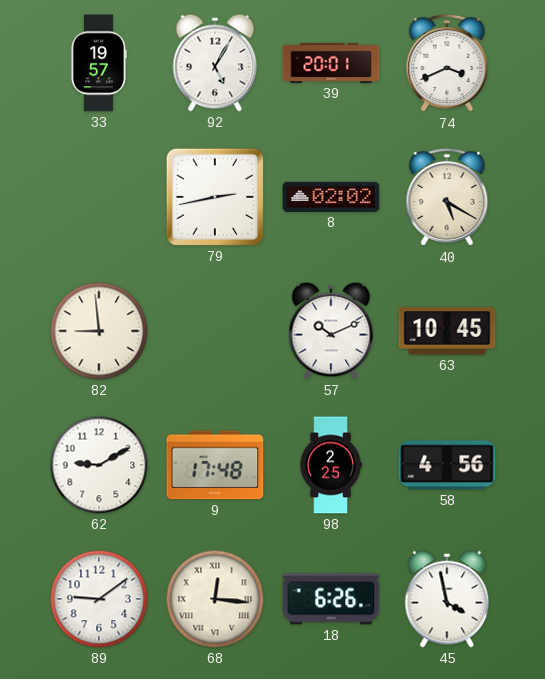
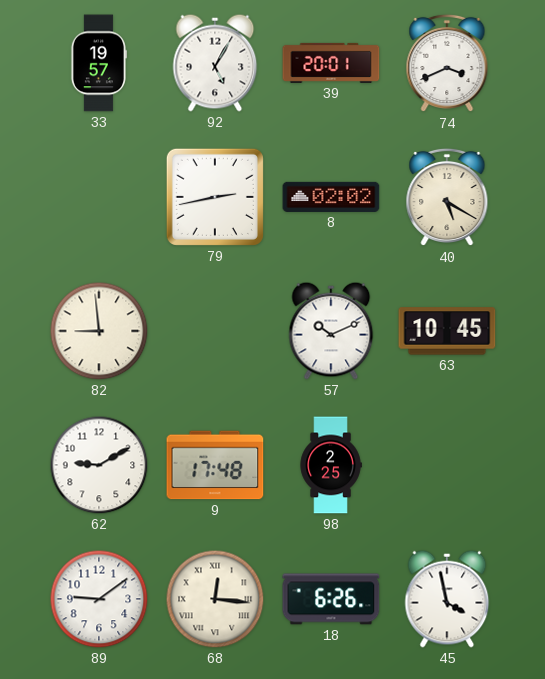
58: 4:56 -> none (447, 465)
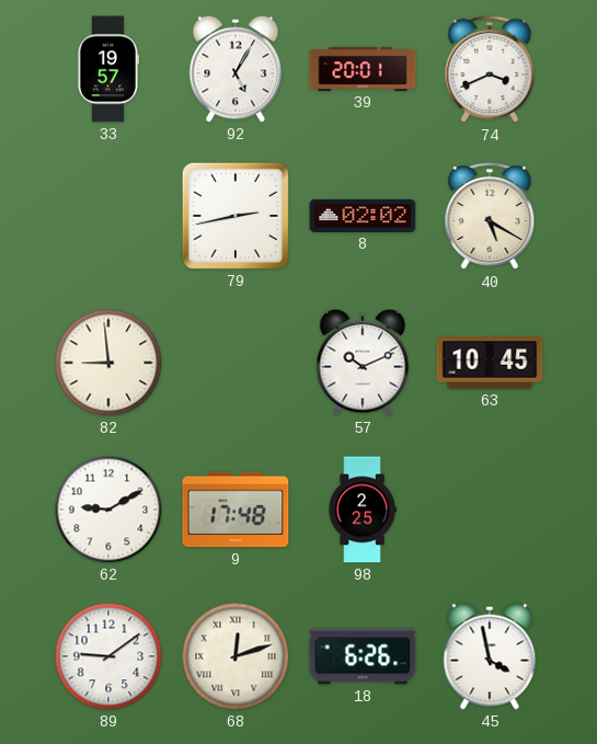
68: 12:16 -> 12:12 (236, 656)
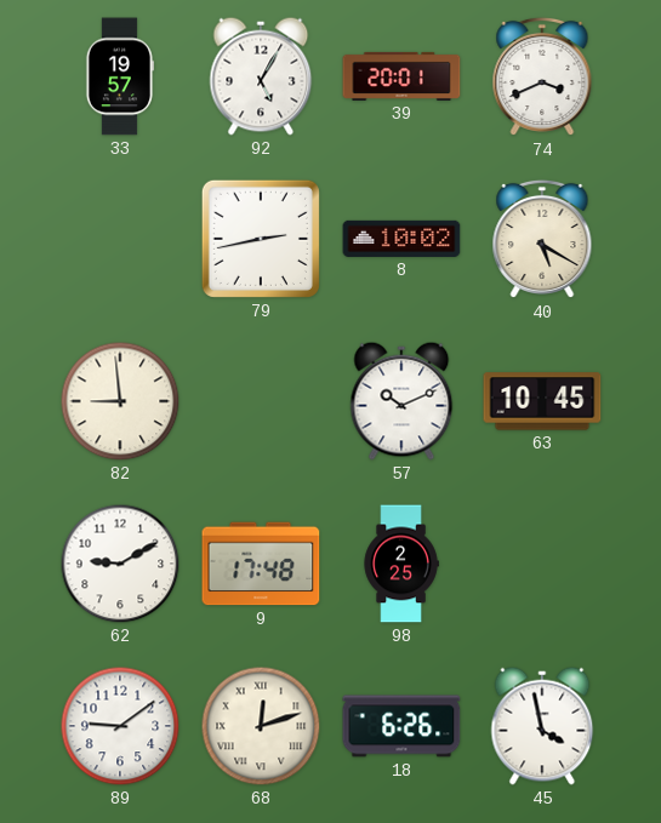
8: 02:02 -> 10:02 (401, 239)
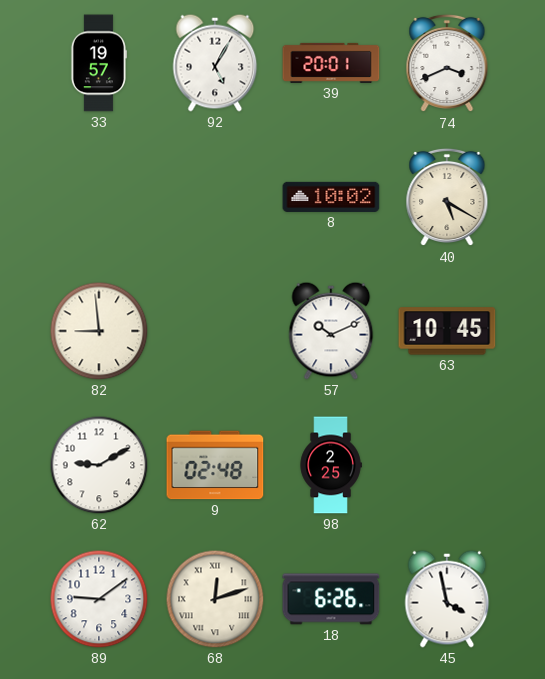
79: 2:43 -> none (261, 239)
9: 17:48 -> 02:48 (215, 465)
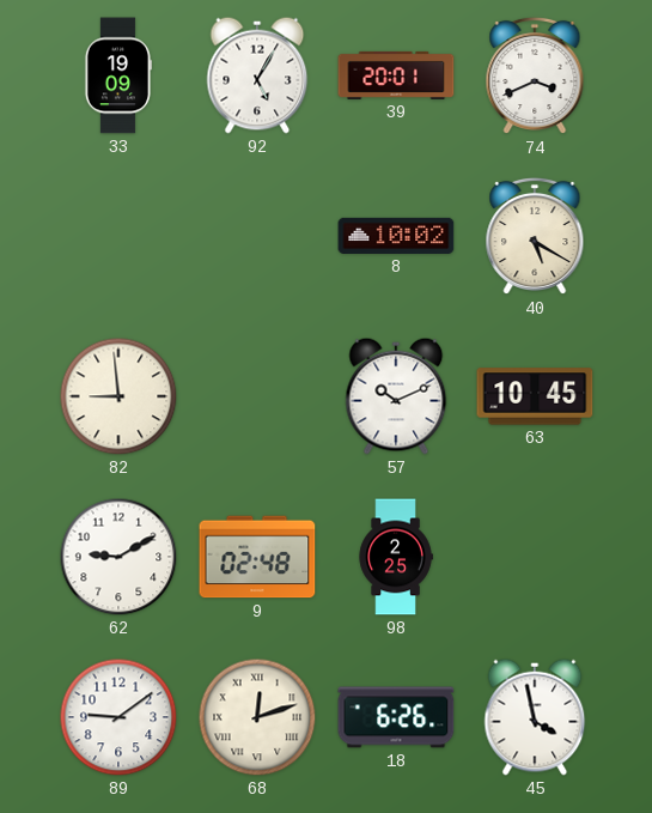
33: 19:57 -> 19:09 (117, 75)
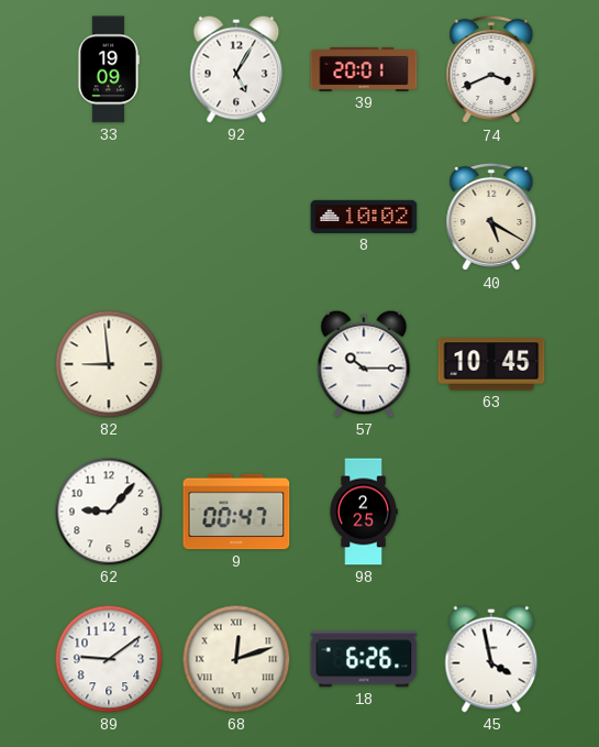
57: 10:11 -> 10:15 (364, 364)
62: 9:10 -> 9:07 (109, 512)
9: 02:48 -> 00:47 (236, 512)
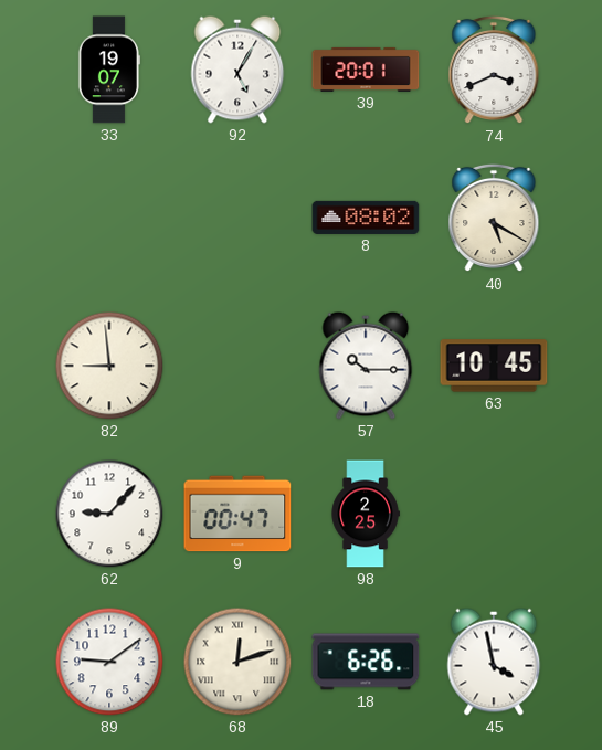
33: 19:09 -> 19:07 (108, 70)
8: 10:02 -> 08:02 (366, 218)
